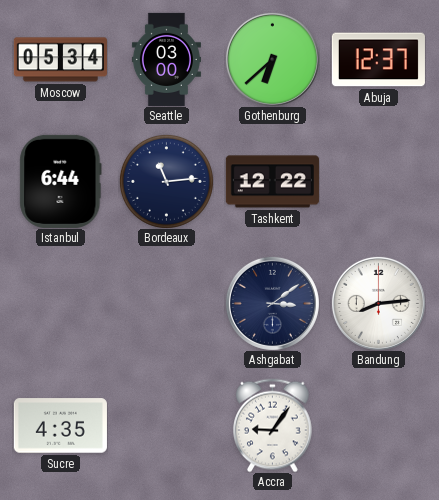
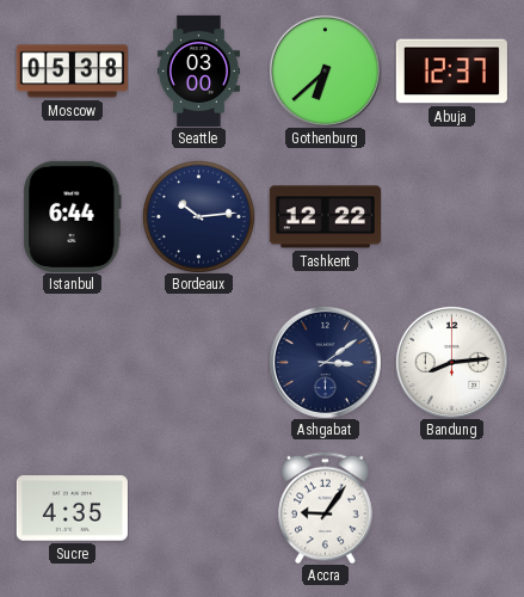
Moscow: 05:34 -> 05:38 (72, 72)
Bordeaux: 11:14 -> 10:14 (198, 216)
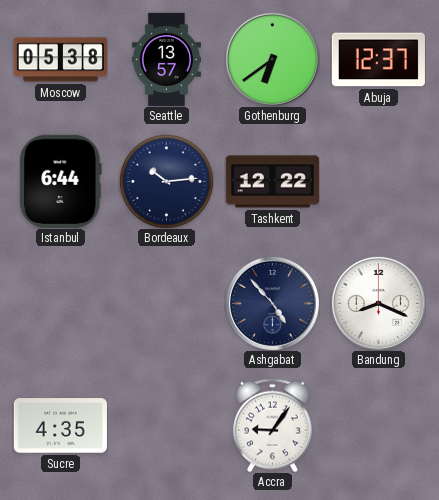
Seattle: 03:00 -> 13:57 (166, 59)
Gothenburg: 6:38 -> 6:39 (272, 59)
Ashgabat: 3:09 -> 4:53 (272, 303)
Bandung: 8:14 -> 8:19 (378, 303)
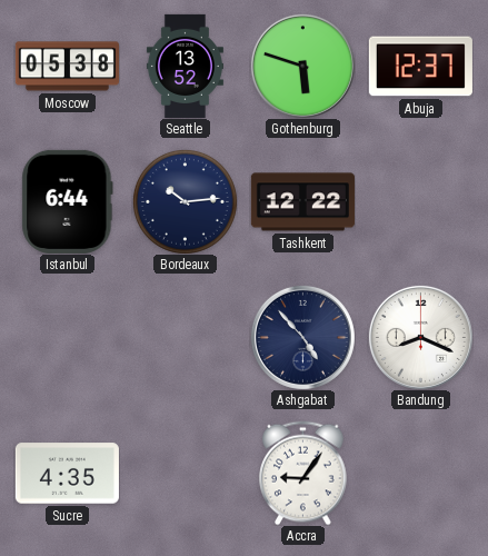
Seattle: 13:57 -> 13:52 (185, 66)
Gothenburg: 6:39 -> 5:48 (302, 66)
